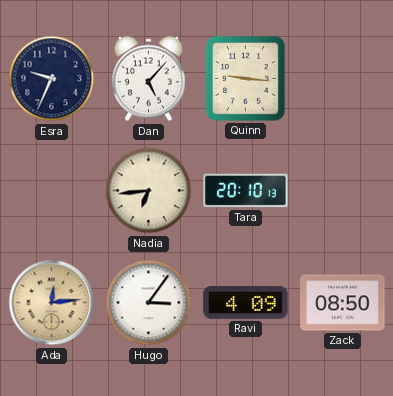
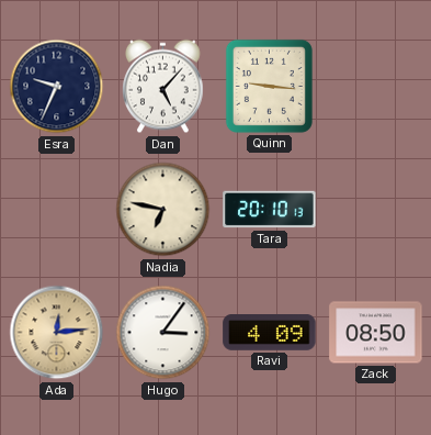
Nadia: 6:44 -> 6:47 (163, 210)
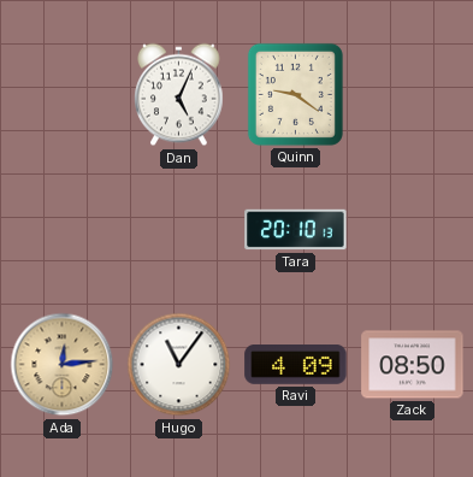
Esra: 9:34 -> none (57, 87)
Dan: 5:07 -> 5:04 (179, 95)
Quinn: 9:16 -> 9:21 (295, 94)
Nadia: 6:47 -> none (163, 210)
Hugo: 3:06 -> 11:06 (179, 365)
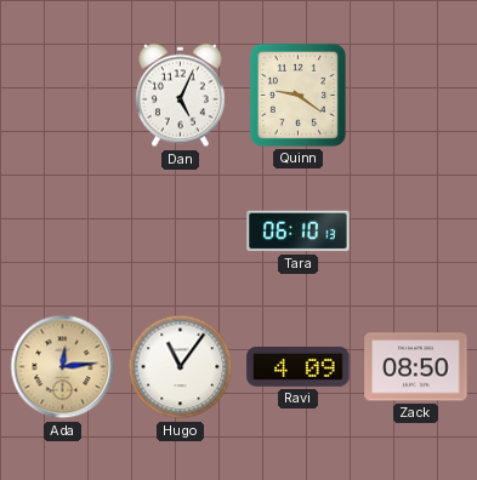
Tara: 20:10 -> 06:10 (299, 232)
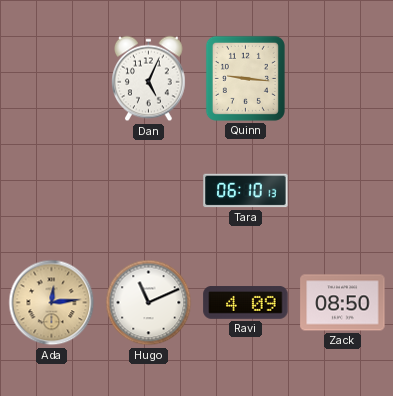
Quinn: 9:21 -> 9:16 (245, 78)
Hugo: 11:06 -> 11:11 (149, 303)
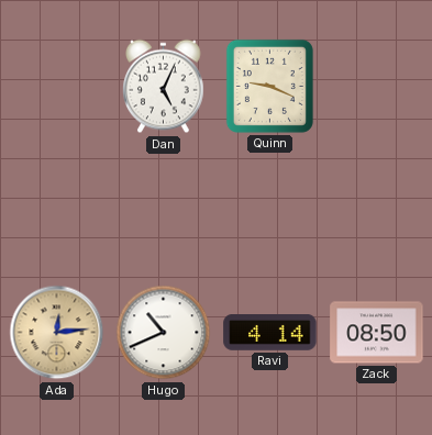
Quinn: 9:16 -> 9:19 (269, 86)
Tara: 06:10 -> none (246, 191)
Hugo: 11:11 -> 10:41 (164, 333)
Ravi: 4:09 -> 4:14 (270, 333)
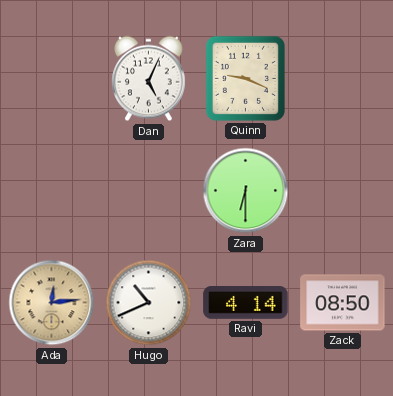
Zara: none -> 6:30 (246, 191)
